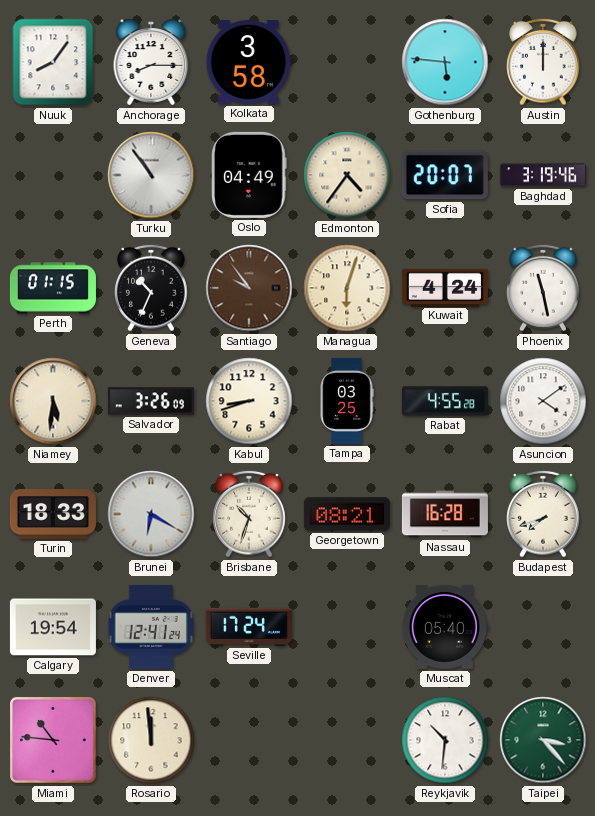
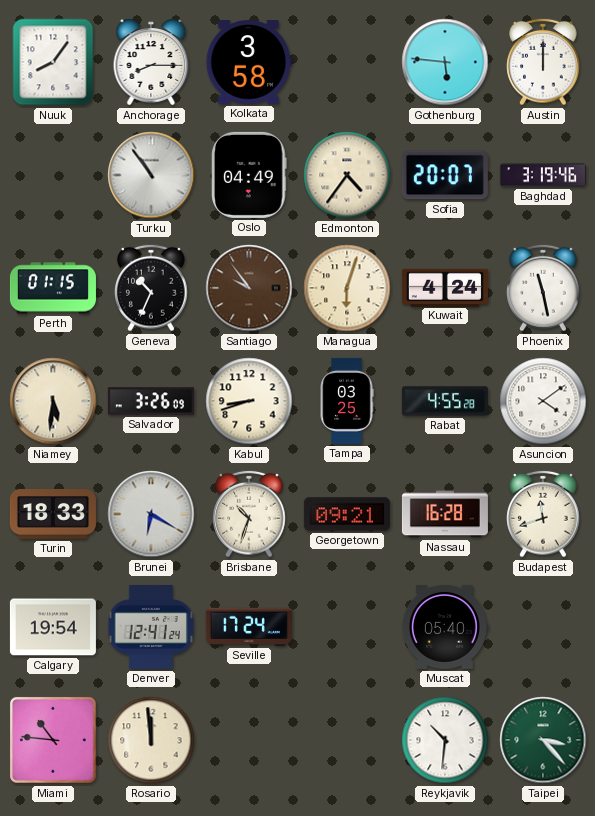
Georgetown: 08:21 -> 09:21 (347, 514)
Budapest: 7:42 -> 11:42 (543, 514)
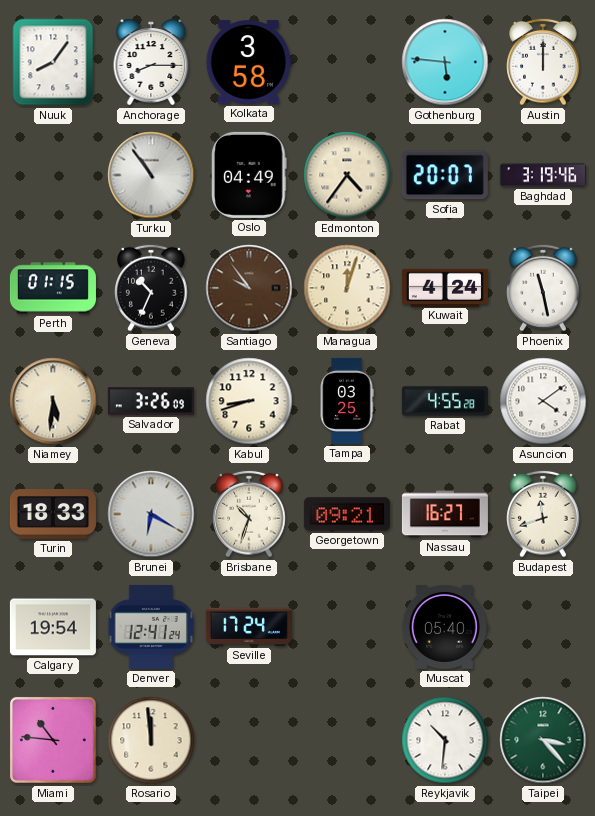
Managua: 6:03 -> 12:03 (347, 288)
Nassau: 16:28 -> 16:27 (445, 514)
